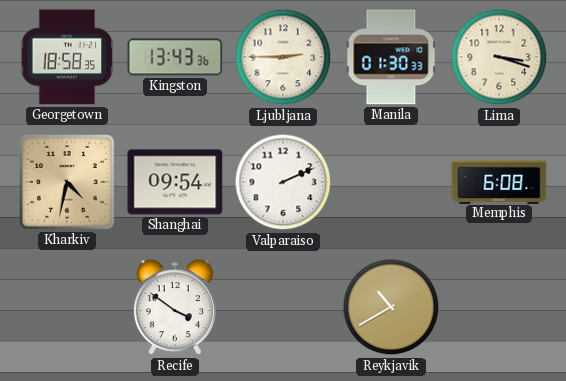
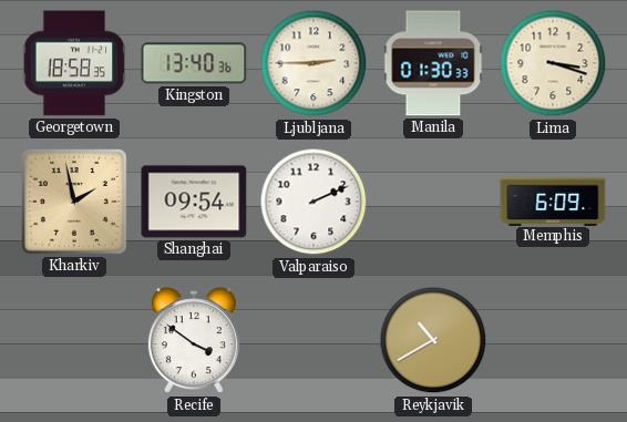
Kingston: 13:43 -> 13:40 (194, 63)
Kharkiv: 4:32 -> 1:58 (75, 203)
Memphis: 6:08 -> 6:09 (553, 200)
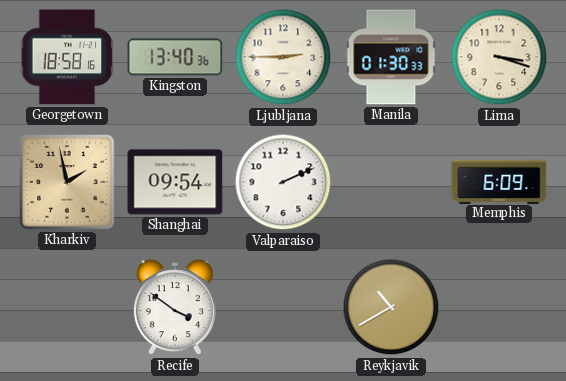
Georgetown: 18:58:35 -> 18:58:16 (67, 57)
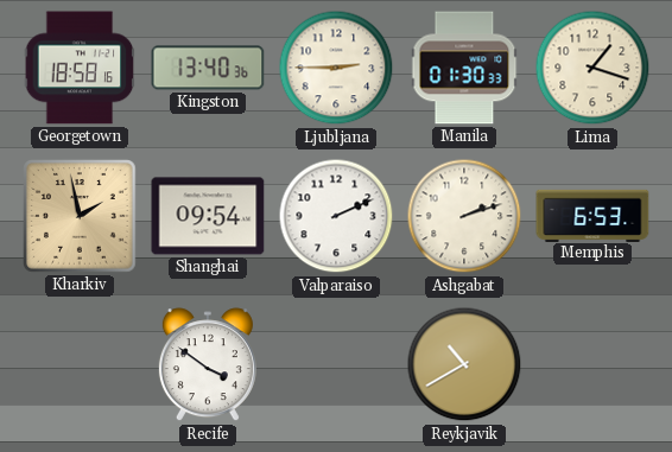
Lima: 3:18 -> 1:18 (592, 68)
Ashgabat: none -> 2:12 (464, 216)
Memphis: 6:09 -> 6:53 (592, 215)
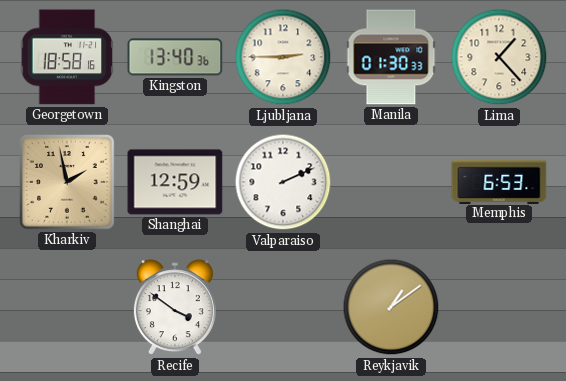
Lima: 1:18 -> 1:23 (499, 57)
Shanghai: 09:54 -> 12:59 (175, 182)
Ashgabat: 2:12 -> none (464, 216)
Reykjavik: 10:40 -> 1:09 (391, 307)
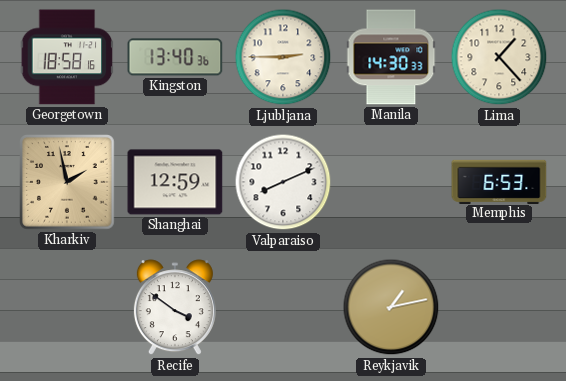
Manila: 01:30 -> 14:30 (391, 57)
Valparaiso: 2:11 -> 8:11 (283, 182)
Reykjavik: 1:09 -> 1:13 (391, 307)
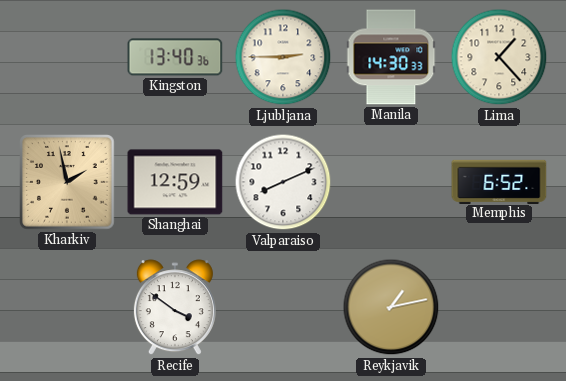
Georgetown: 18:58 -> none (67, 57)
Memphis: 6:53 -> 6:52 (499, 181)
